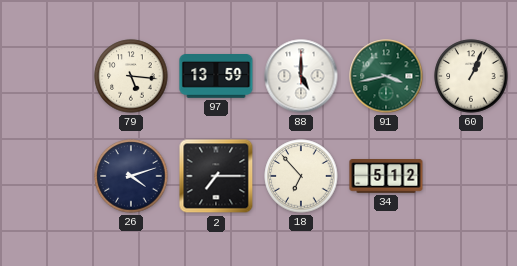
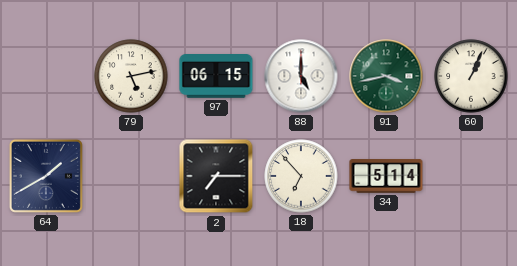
79: 5:16 -> 5:13 (131, 76)
97: 13:59 -> 06:15 (216, 77)
64: none -> 1:40 (46, 176)
26: 4:12 -> none (131, 176)
34: 5:12 -> 5:14 (386, 176)
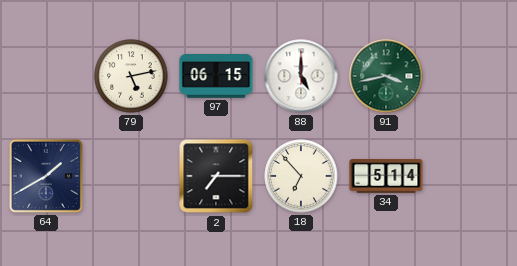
60: 1:04 -> none (471, 76)
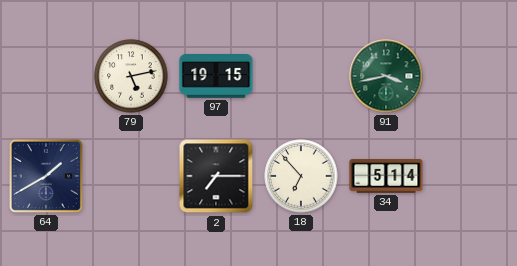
97: 06:15 -> 19:15 (216, 77)
88: 5:00 -> none (301, 76)
